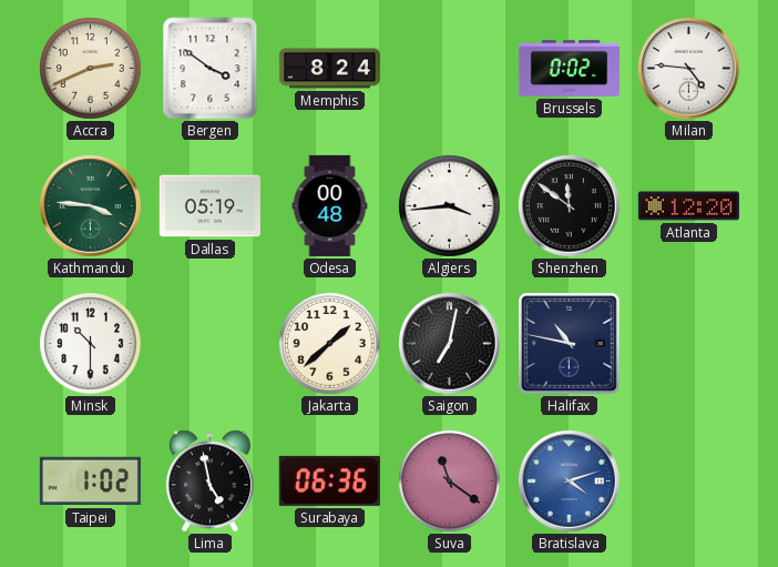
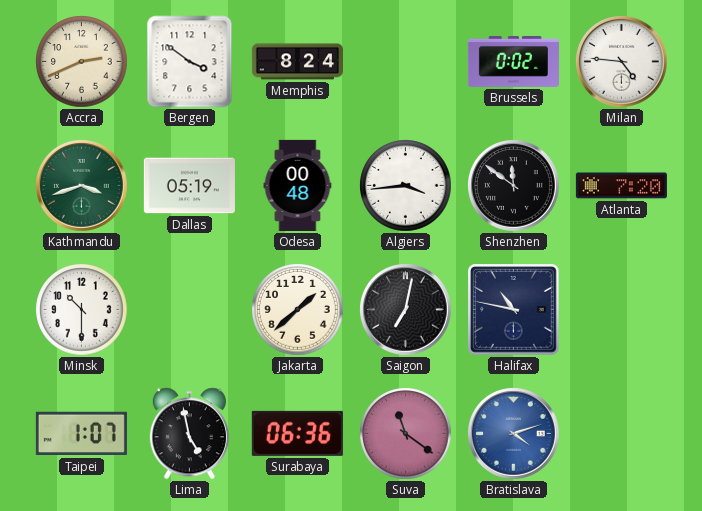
Kathmandu: 3:46 -> 3:42 (82, 186)
Atlanta: 12:20 -> 7:20 (621, 186)
Taipei: 1:02 -> 1:07 (81, 434)
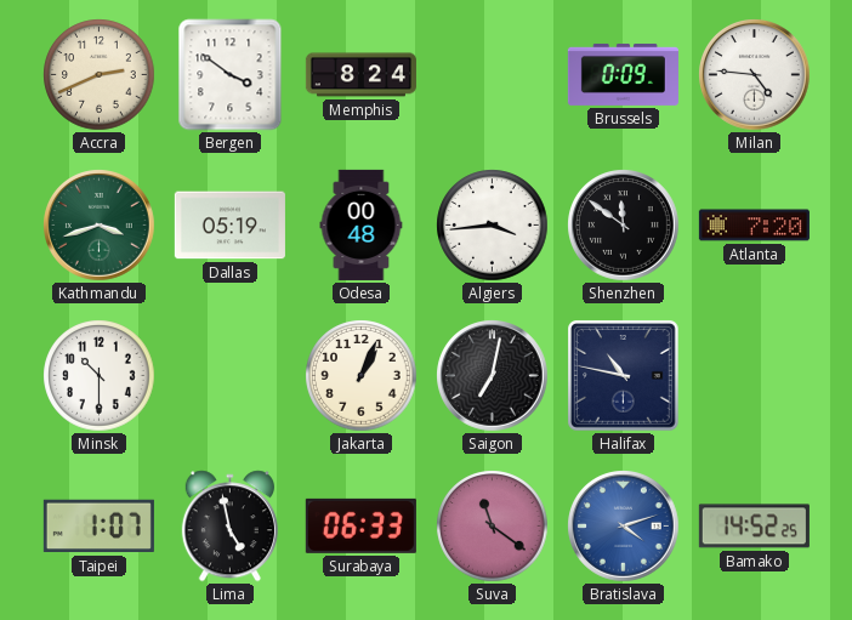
Brussels: 0:02 -> 0:09 (623, 74)
Jakarta: 1:38 -> 1:04 (362, 376)
Surabaya: 06:36 -> 06:33 (360, 525)
Bamako: none -> 14:52 (754, 527)
